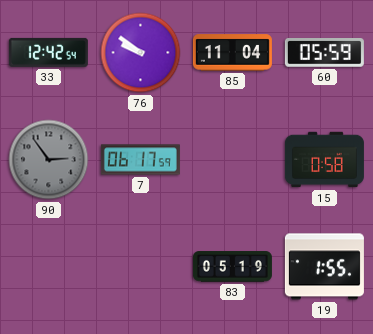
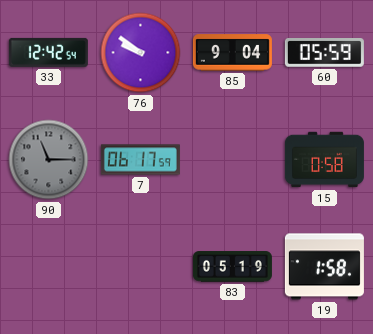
85: 11:04 -> 9:04 (232, 53)
90: 2:54 -> 11:15 (49, 160)
19: 1:55 -> 1:58 (324, 267)
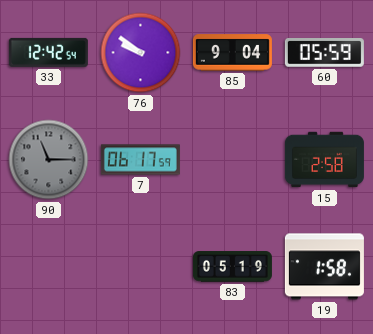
15: 0:58 -> 2:58 (324, 160)
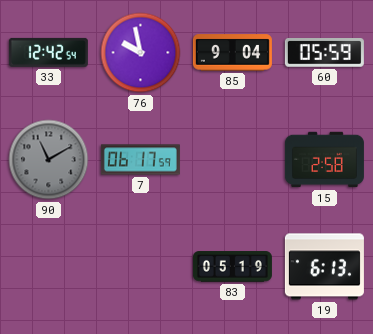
76: 9:51 -> 9:58 (141, 53)
90: 11:15 -> 11:10 (49, 160)
19: 1:58 -> 6:13 (324, 267)
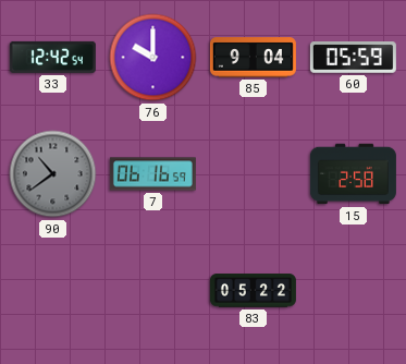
76: 9:58 -> 10:00 (153, 58)
90: 11:10 -> 10:39 (53, 174)
7: 06:17 -> 06:16 (152, 174)
83: 05:19 -> 05:22 (253, 291)
19: 6:13 -> none (324, 267)
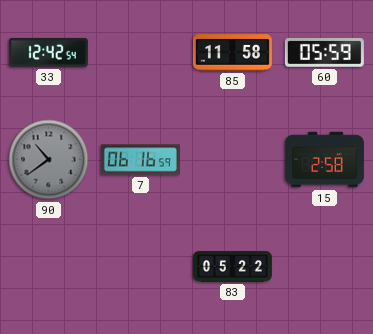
76: 10:00 -> none (153, 58)
85: 9:04 -> 11:58 (232, 53)
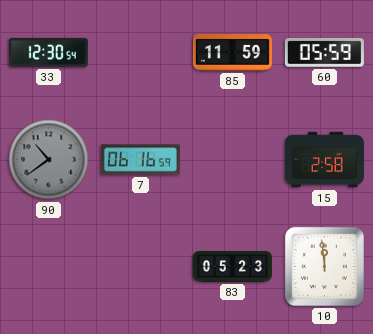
33: 12:42 -> 12:30 (48, 52)
85: 11:58 -> 11:59 (232, 53)
83: 05:22 -> 05:23 (232, 267)
10: none -> 11:59 (324, 266)
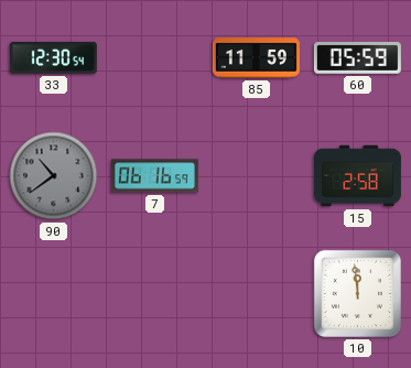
83: 05:23 -> none (232, 267)
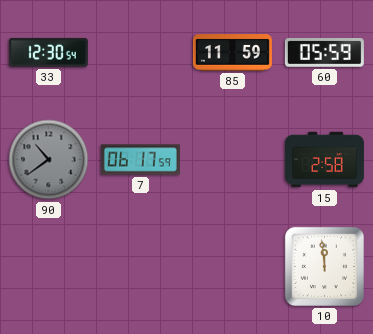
7: 06:16 -> 06:17 (140, 160)
